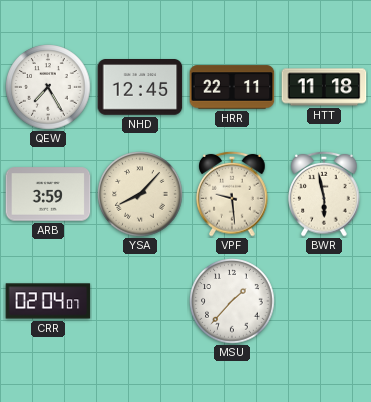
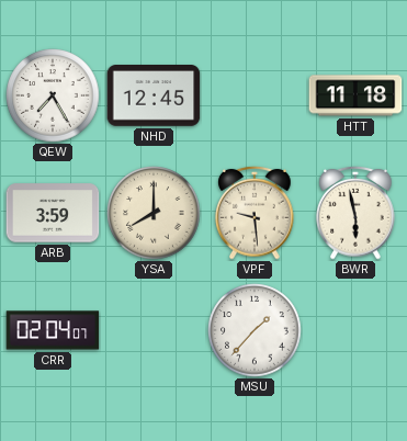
HRR: 22:11 -> none (232, 87)
YSA: 8:07 -> 8:00 (154, 213)
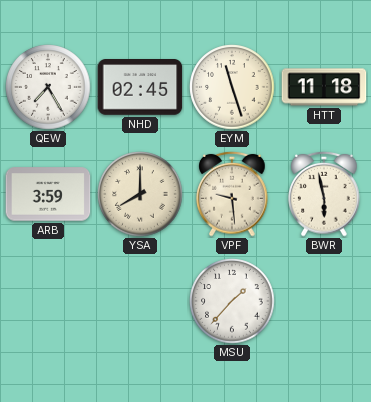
NHD: 12:45 -> 02:45 (140, 88)
EYM: none -> 11:27 (232, 87)
CRR: 02:04 -> none (53, 330)
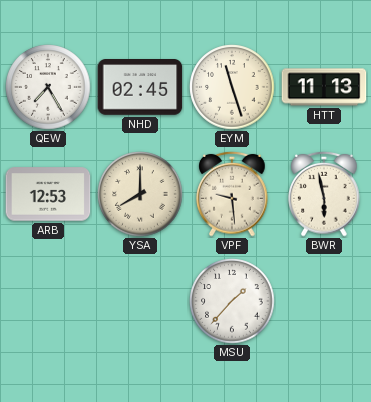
HTT: 11:18 -> 11:13 (324, 87)
ARB: 3:59 -> 12:53 (48, 194)
